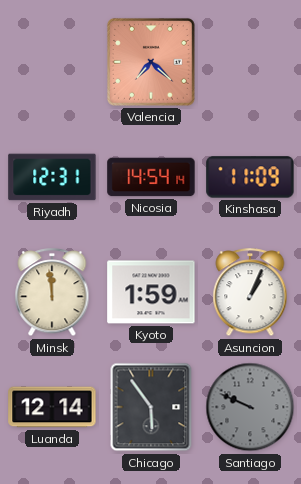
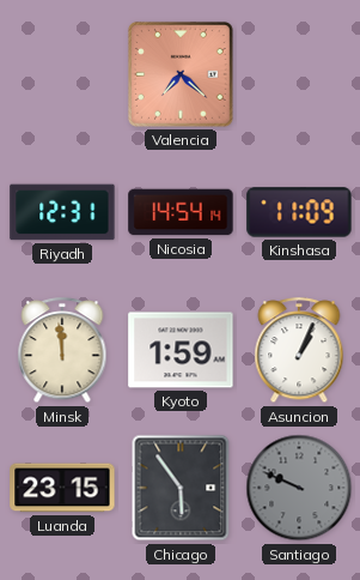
Luanda: 12:14 -> 23:15 (62, 488)
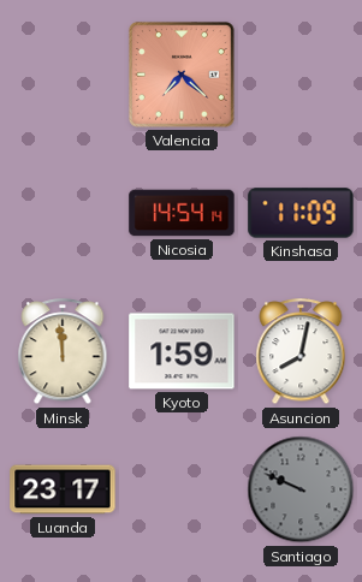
Riyadh: 12:31 -> none (62, 212)
Asuncion: 1:04 -> 8:02 (301, 352)
Luanda: 23:15 -> 23:17 (63, 489)
Chicago: 5:54 -> none (181, 488)
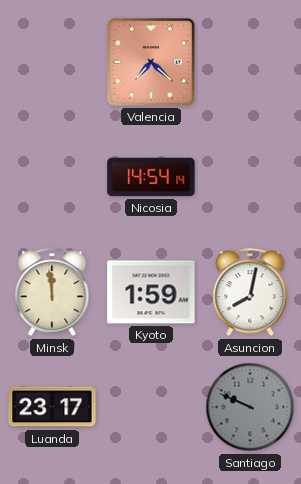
Kinshasa: 11:09 -> none (301, 213)
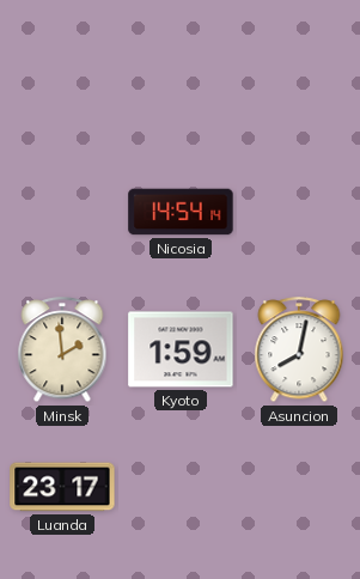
Valencia: 7:22 -> none (151, 62)
Minsk: 11:59 -> 1:59 (62, 351)
Santiago: 9:49 -> none (250, 407)
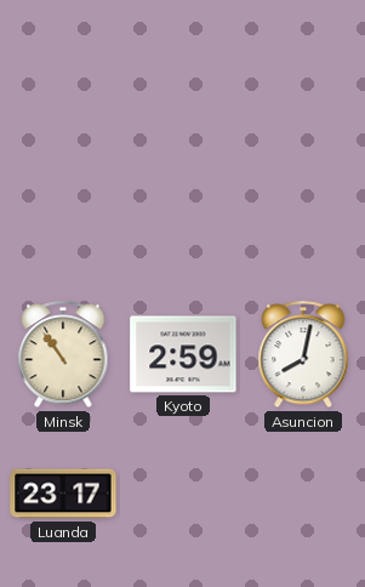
Nicosia: 14:54 -> none (181, 212)
Minsk: 1:59 -> 10:54 (63, 355)
Kyoto: 1:59 -> 2:59 (183, 354)
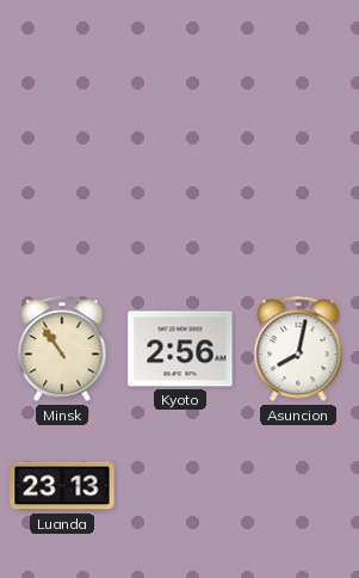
Kyoto: 2:59 -> 2:56 (180, 349)
Luanda: 23:17 -> 23:13 (62, 486)
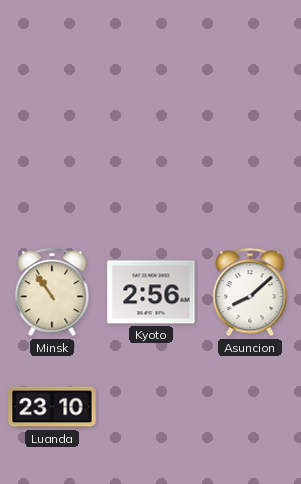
Asuncion: 8:02 -> 8:08 (250, 293)
Luanda: 23:13 -> 23:10 (52, 407)
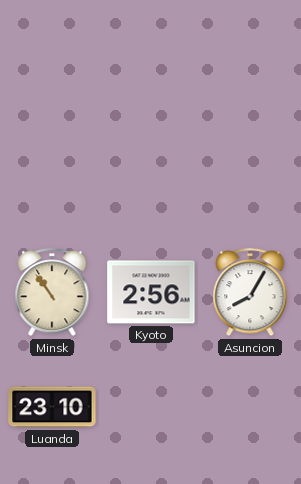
Asuncion: 8:08 -> 8:05 (250, 293)
